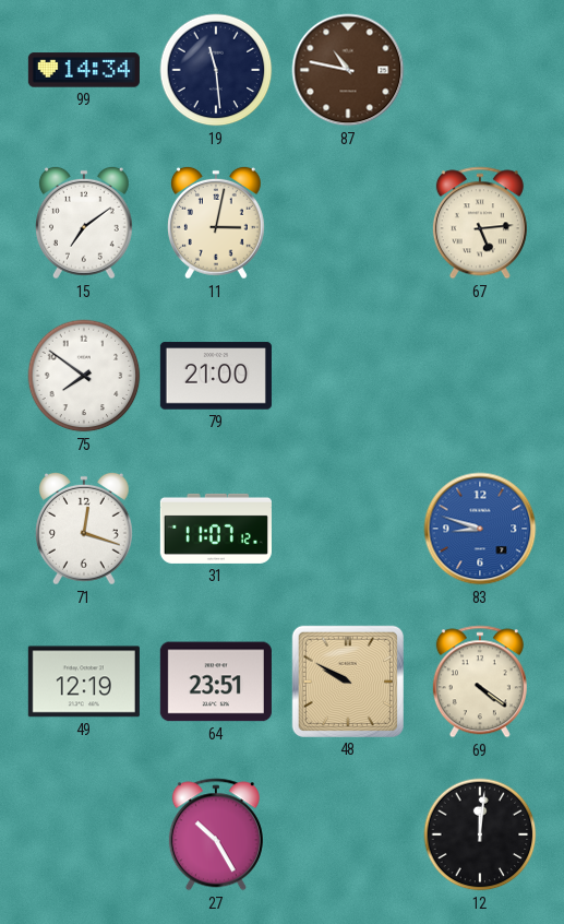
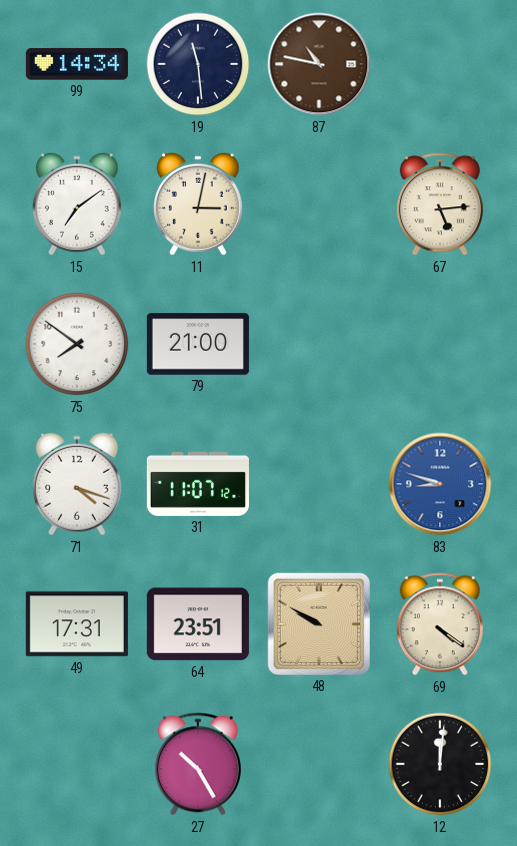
71: 12:18 -> 4:18 (77, 484)
49: 12:19 -> 17:31 (77, 624)
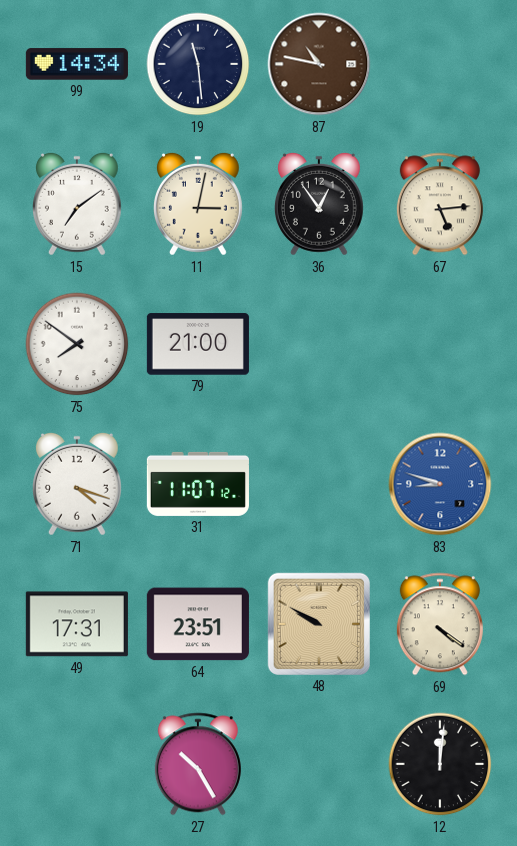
36: none -> 12:54 (319, 204)
